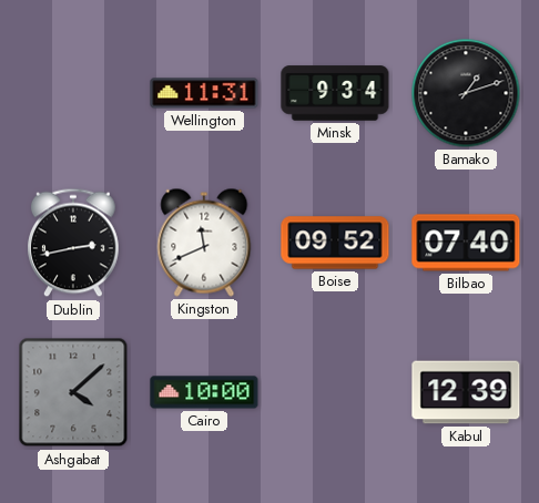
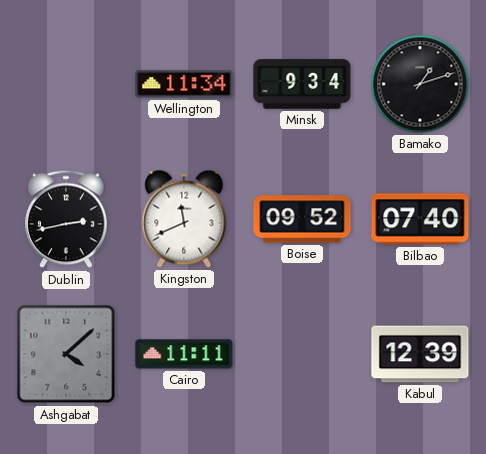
Wellington: 11:31 -> 11:34 (184, 84)
Cairo: 10:00 -> 11:11 (184, 354)
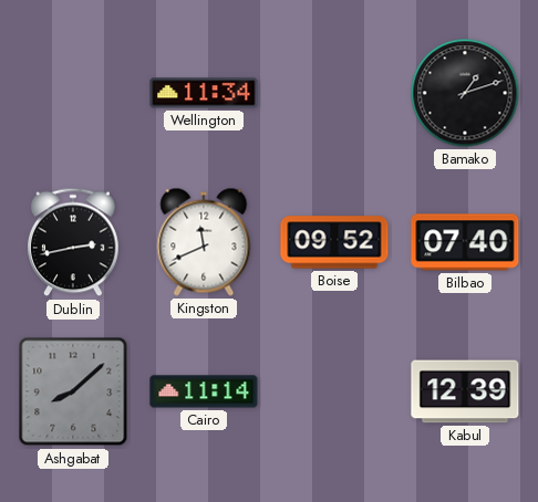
Minsk: 9:34 -> none (302, 84)
Ashgabat: 4:08 -> 8:08 (73, 391)
Cairo: 11:11 -> 11:14 (204, 391)
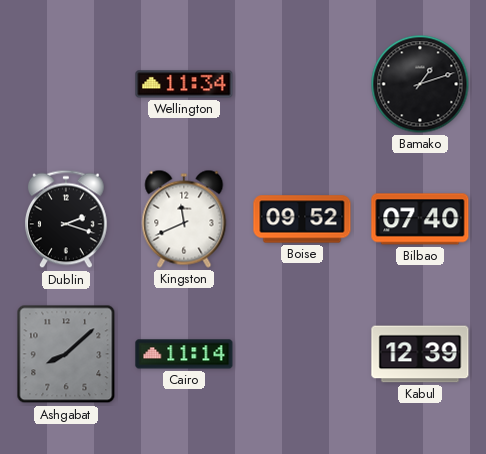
Dublin: 2:43 -> 2:18 (67, 219)
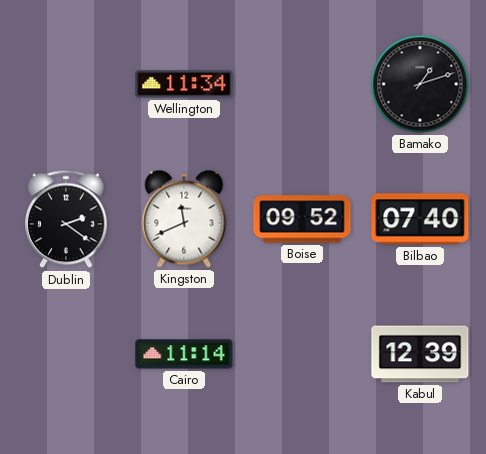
Dublin: 2:18 -> 2:21 (67, 219)
Ashgabat: 8:08 -> none (66, 354)
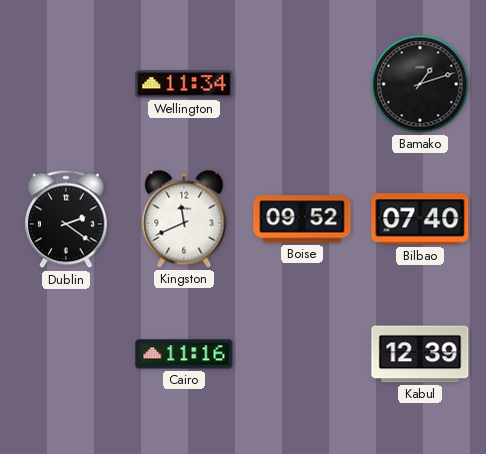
Cairo: 11:14 -> 11:16 (184, 354)
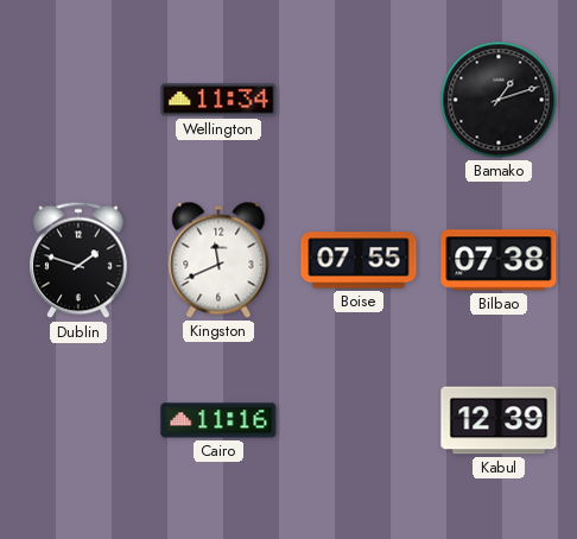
Dublin: 2:21 -> 1:48 (80, 260)
Boise: 09:52 -> 07:55 (359, 260)
Bilbao: 07:40 -> 07:38 (499, 260)
